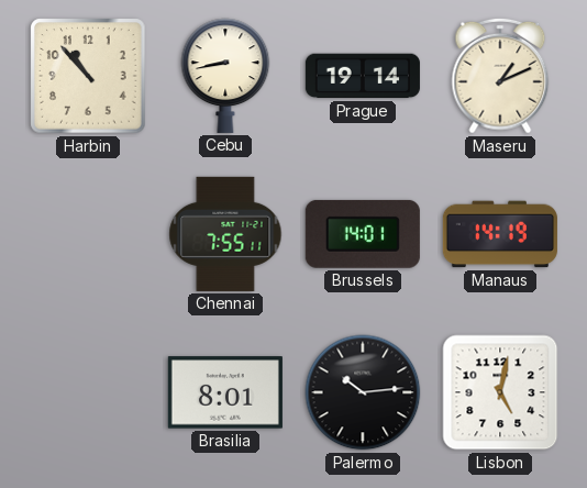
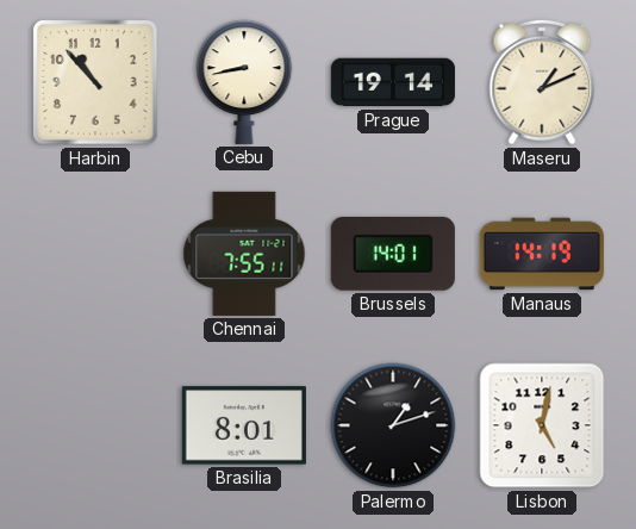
Palermo: 10:14 -> 1:12 (393, 425)
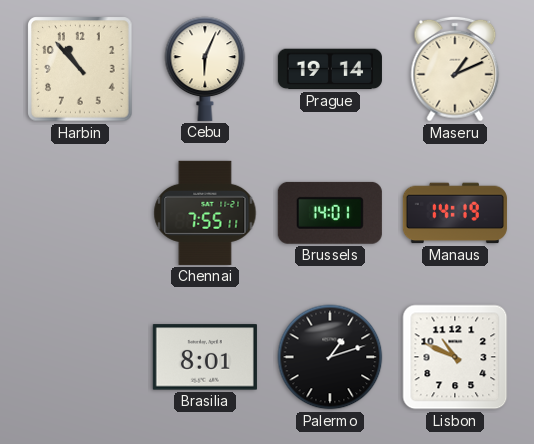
Cebu: 8:43 -> 6:04 (205, 69)
Lisbon: 5:02 -> 10:49 (455, 357)
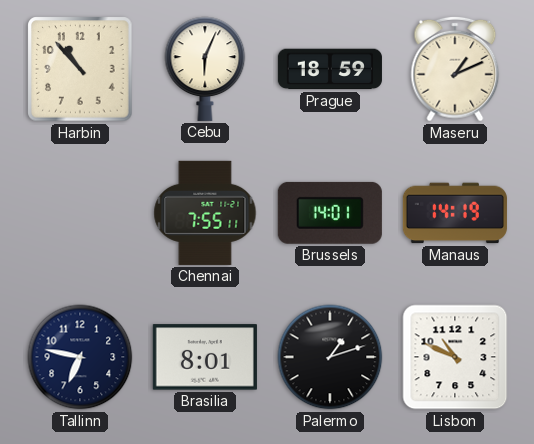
Prague: 19:14 -> 18:59 (330, 69)
Tallinn: none -> 6:47 (80, 357)
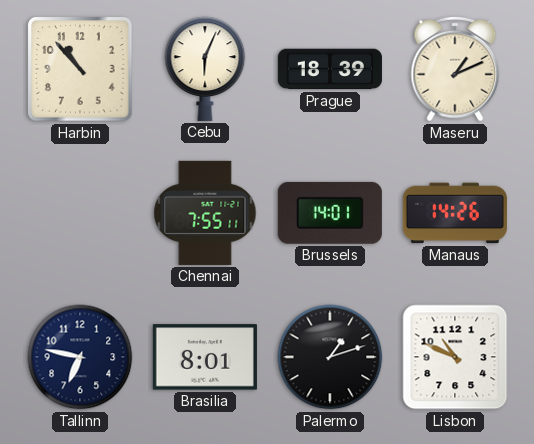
Prague: 18:59 -> 18:39 (330, 69)
Manaus: 14:19 -> 14:26 (455, 213)
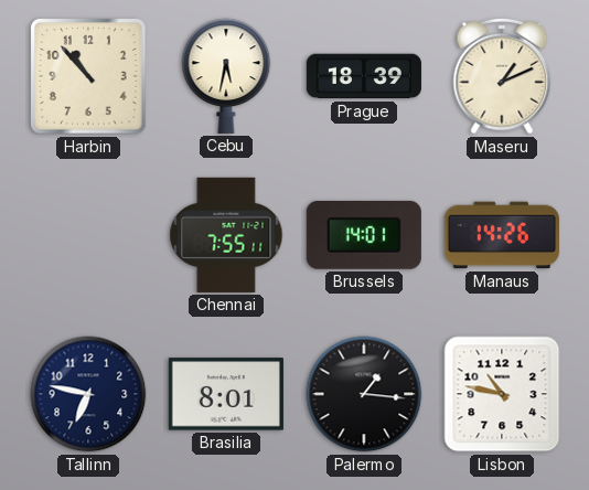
Cebu: 6:04 -> 5:32 (226, 76)
Palermo: 1:12 -> 1:16 (364, 394)
Lisbon: 10:49 -> 10:47 (502, 394)
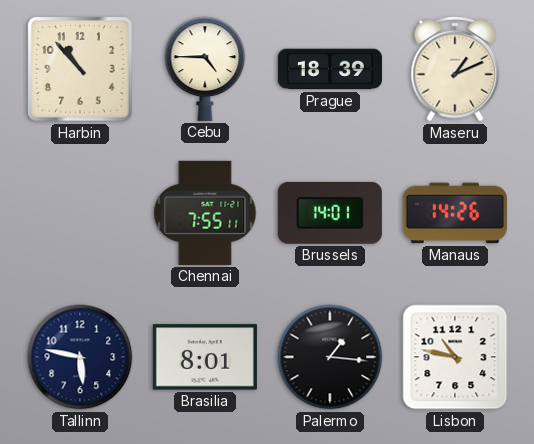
Cebu: 5:32 -> 4:45 (205, 69)
Tallinn: 6:47 -> 5:47 (80, 357)
